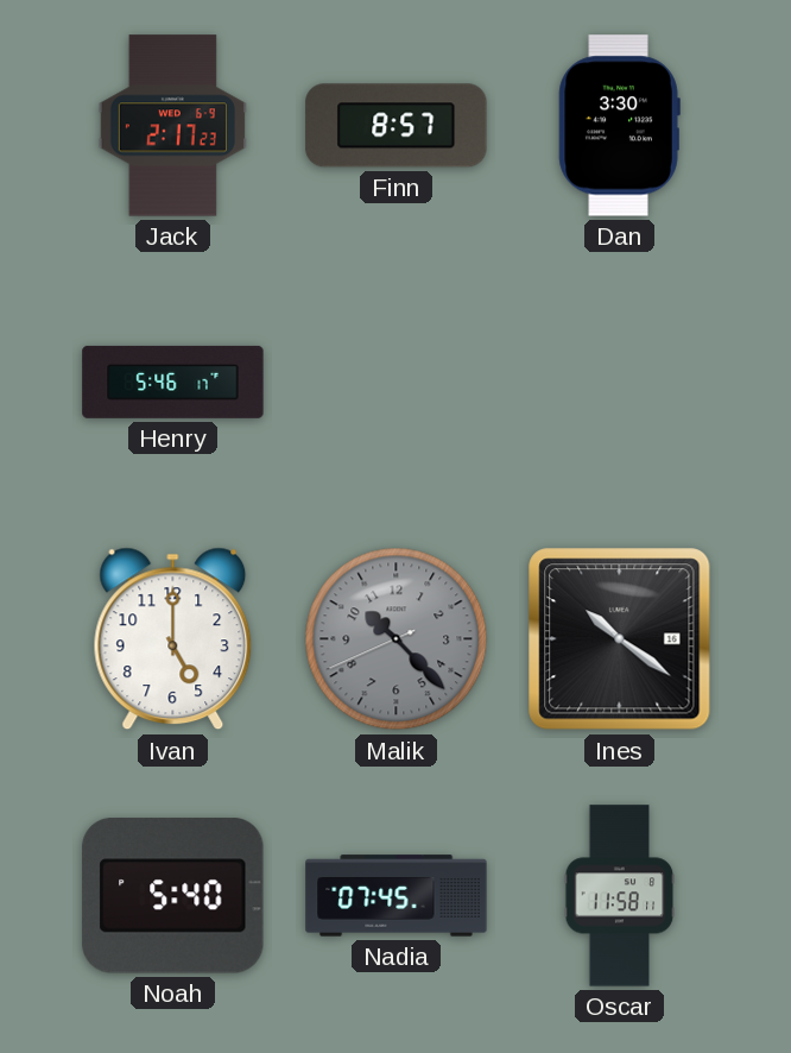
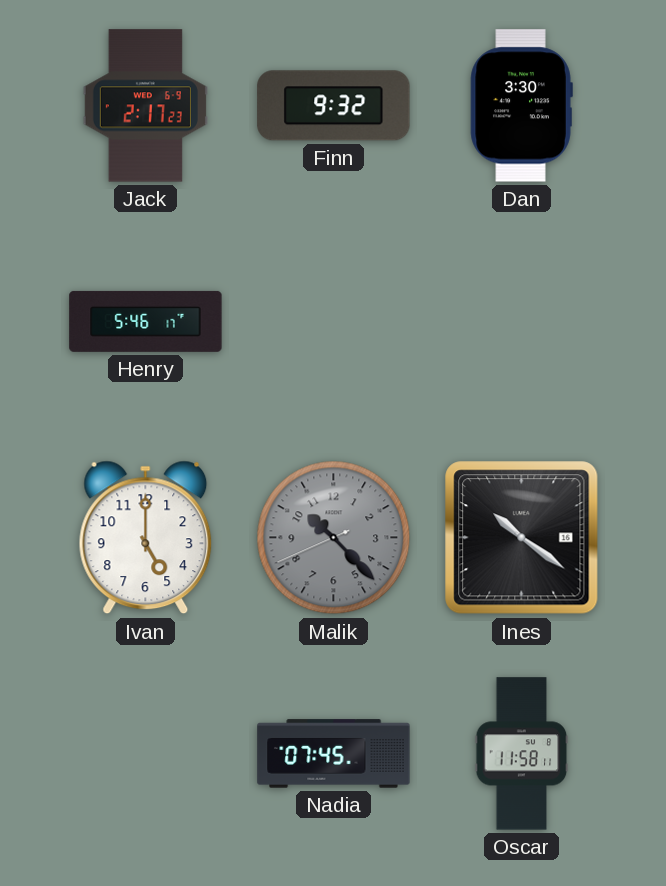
Finn: 8:57 -> 9:32 (334, 106)
Noah: 5:40 -> none (173, 896)
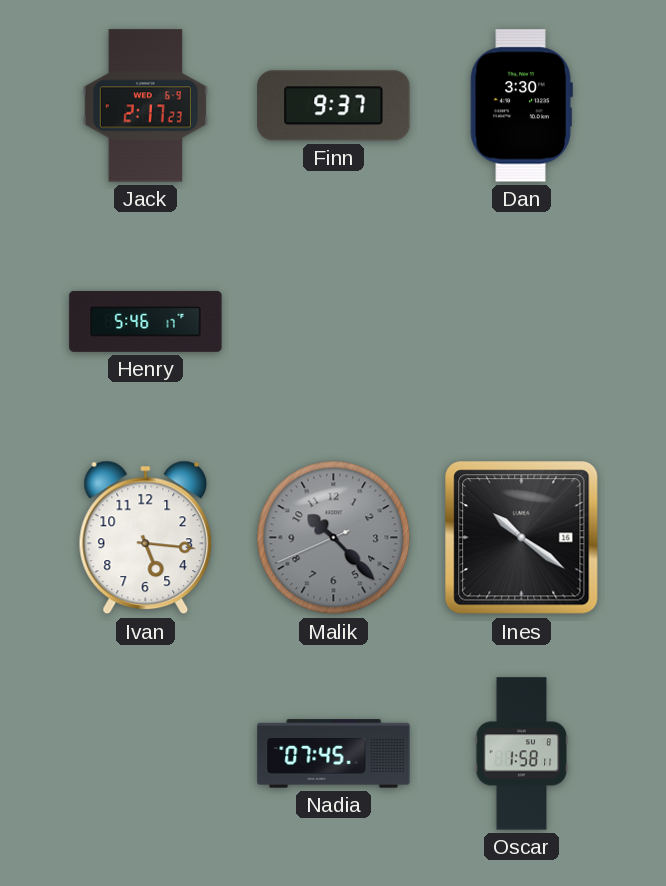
Finn: 9:32 -> 9:37 (334, 106)
Ivan: 5:00 -> 5:16 (146, 538)
Oscar: 11:58 -> 1:58 (522, 754)
